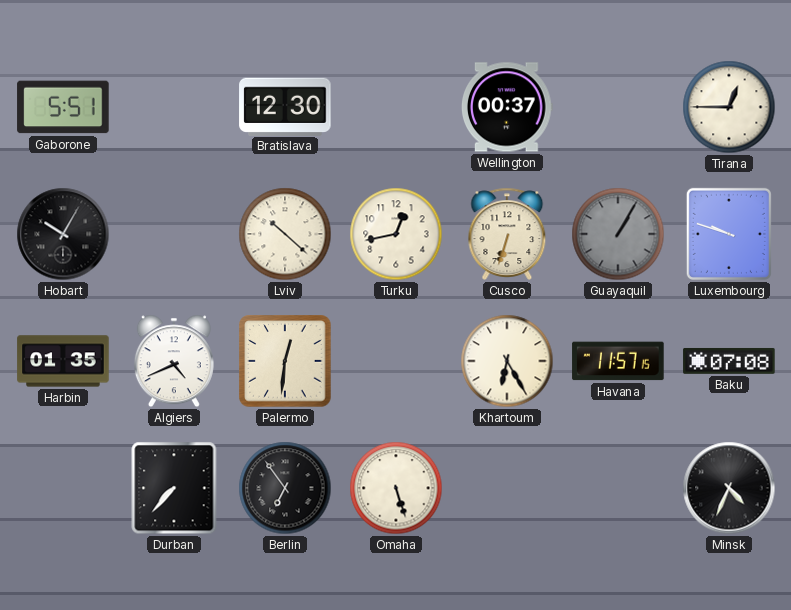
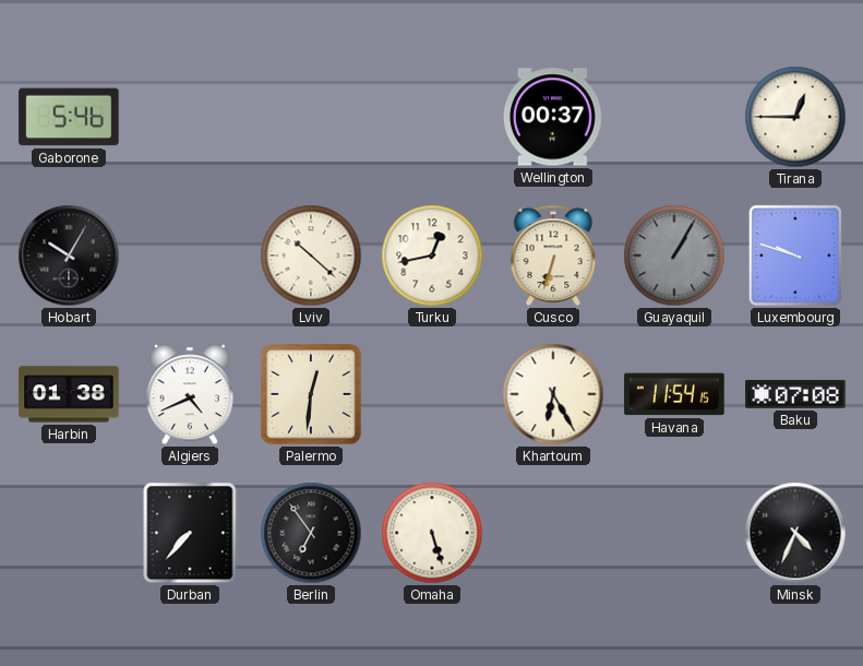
Gaborone: 5:51 -> 5:46 (69, 117)
Bratislava: 12:30 -> none (285, 106)
Harbin: 01:35 -> 01:38 (69, 394)
Havana: 11:57 -> 11:54 (674, 394)
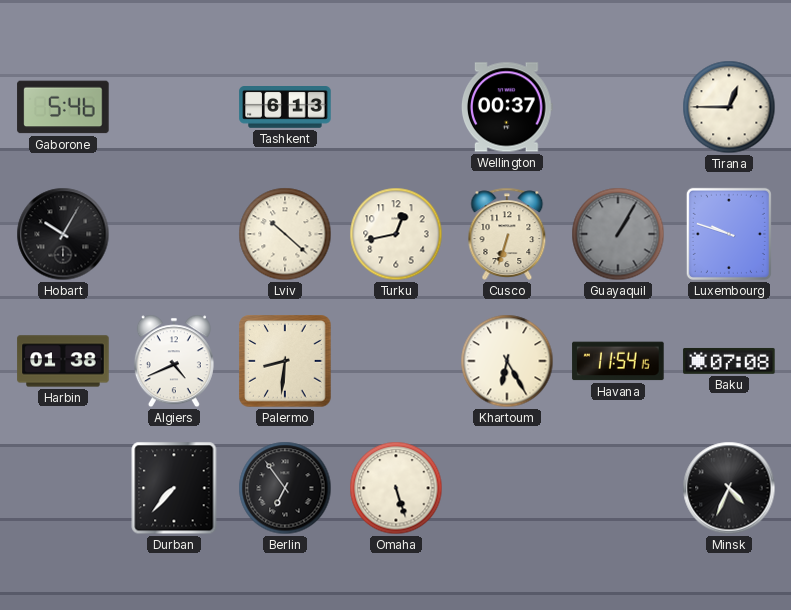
Tashkent: none -> 6:13 (285, 108)
Palermo: 12:31 -> 8:31 (285, 361)
